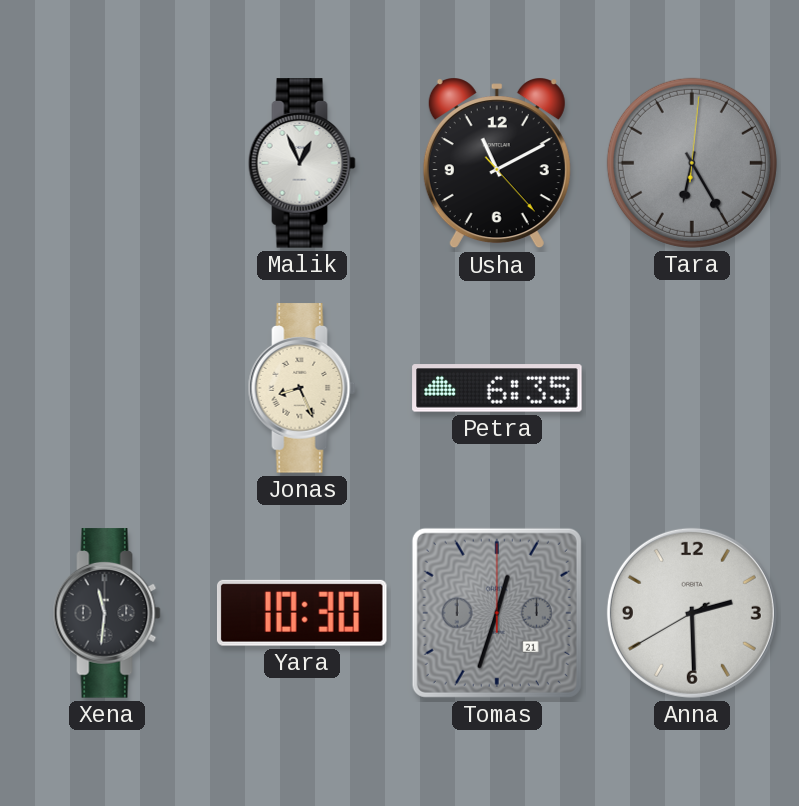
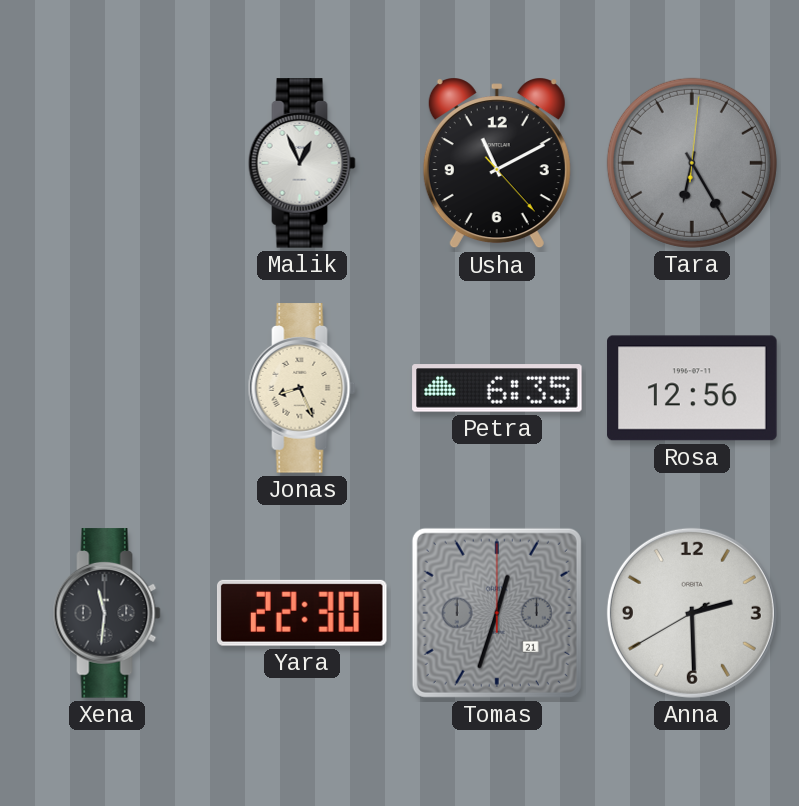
Rosa: none -> 12:56 (692, 388)
Yara: 10:30 -> 22:30 (302, 613)
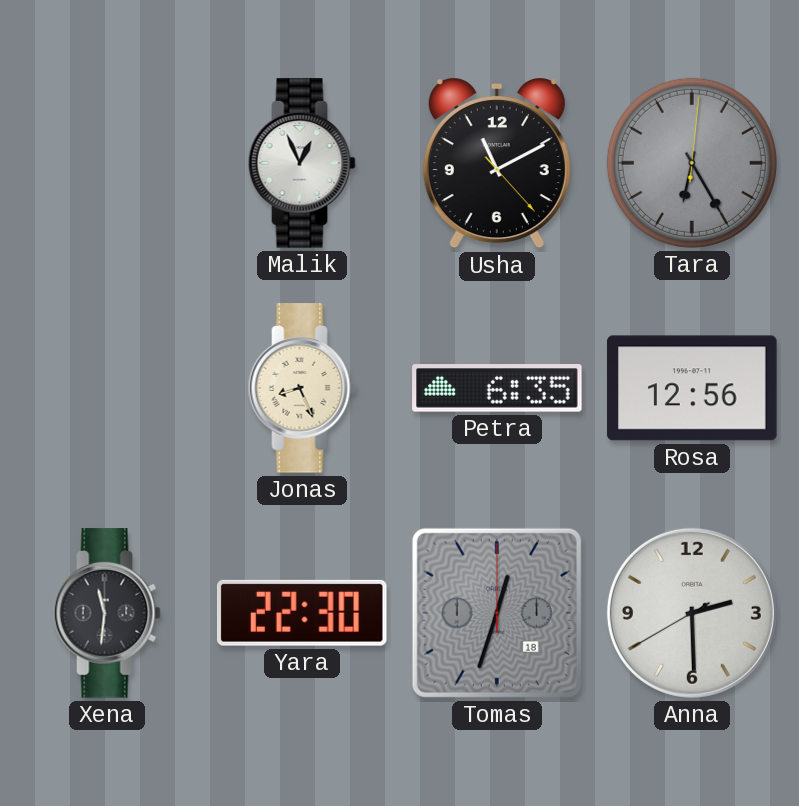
Tomas date: 21 -> 18 (497, 613)
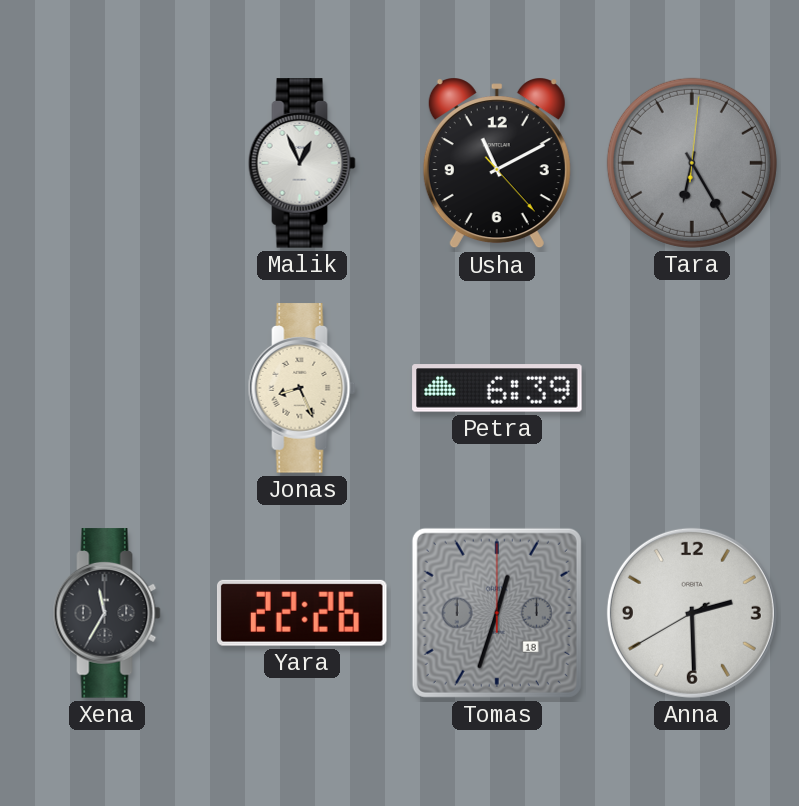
Petra: 6:35 -> 6:39 (497, 388)
Rosa: 12:56 -> none (692, 388)
Xena: 11:31 -> 11:35 (107, 613)
Yara: 22:30 -> 22:26 (302, 613)
